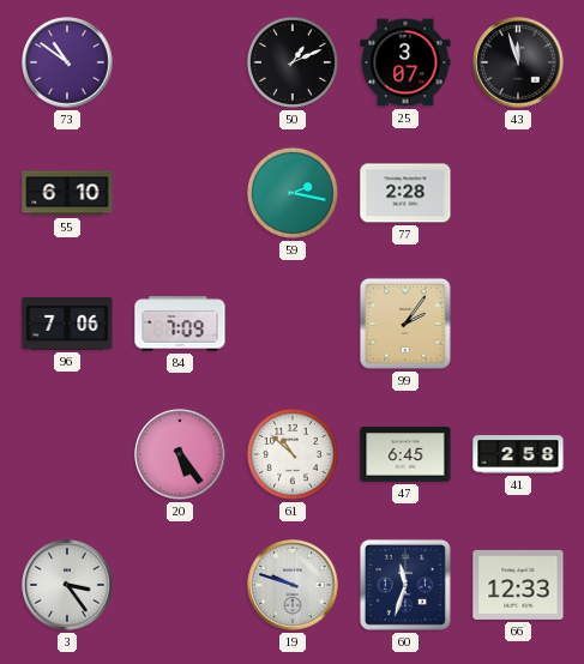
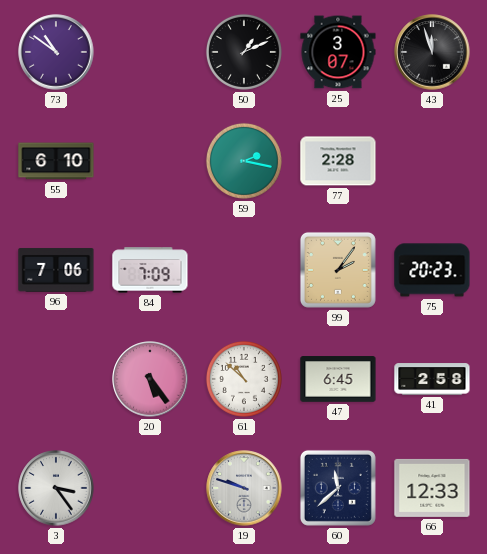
75: none -> 20:23 (432, 270)
60: 11:33 -> 11:38 (338, 488)
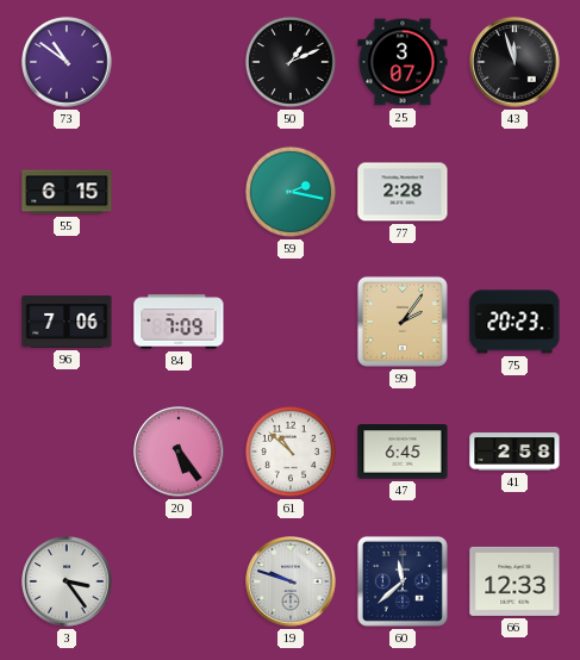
55: 6:10 -> 6:15 (67, 192)
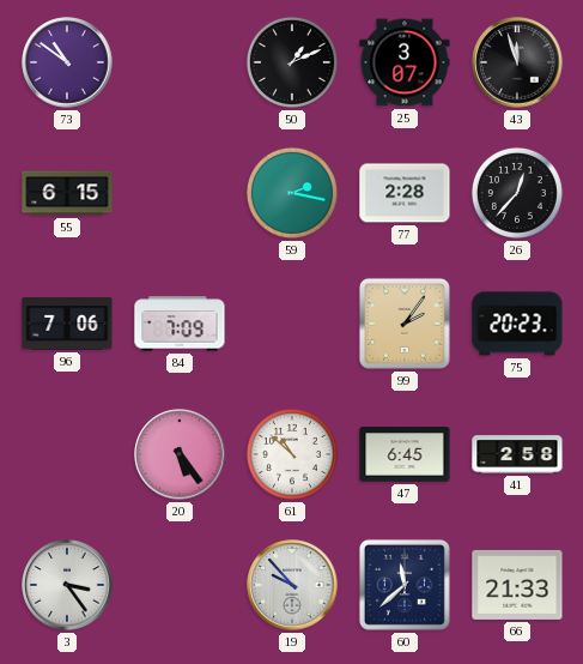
26: none -> 12:37 (517, 193)
19: 9:48 -> 9:53 (292, 585)
66: 12:33 -> 21:33 (517, 585)
